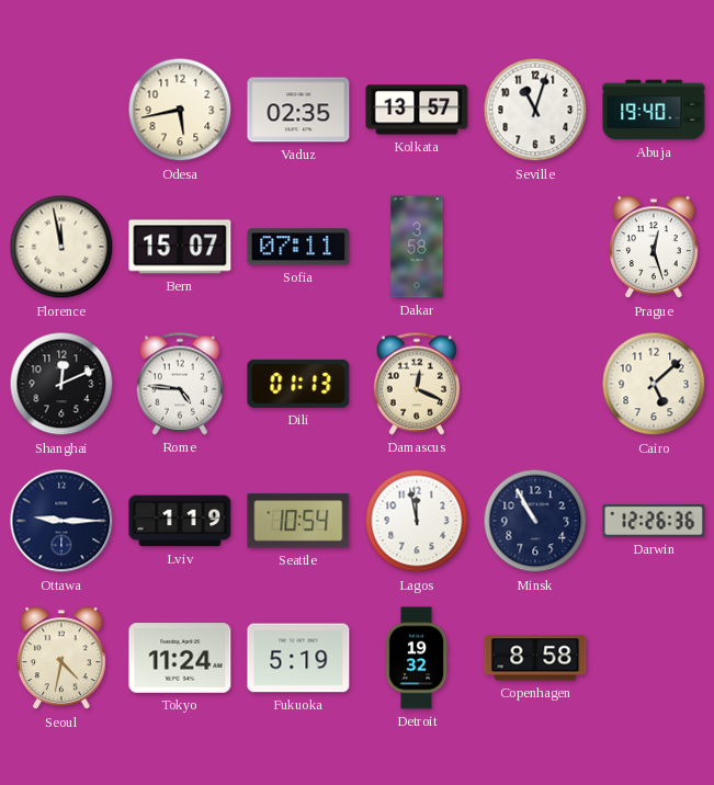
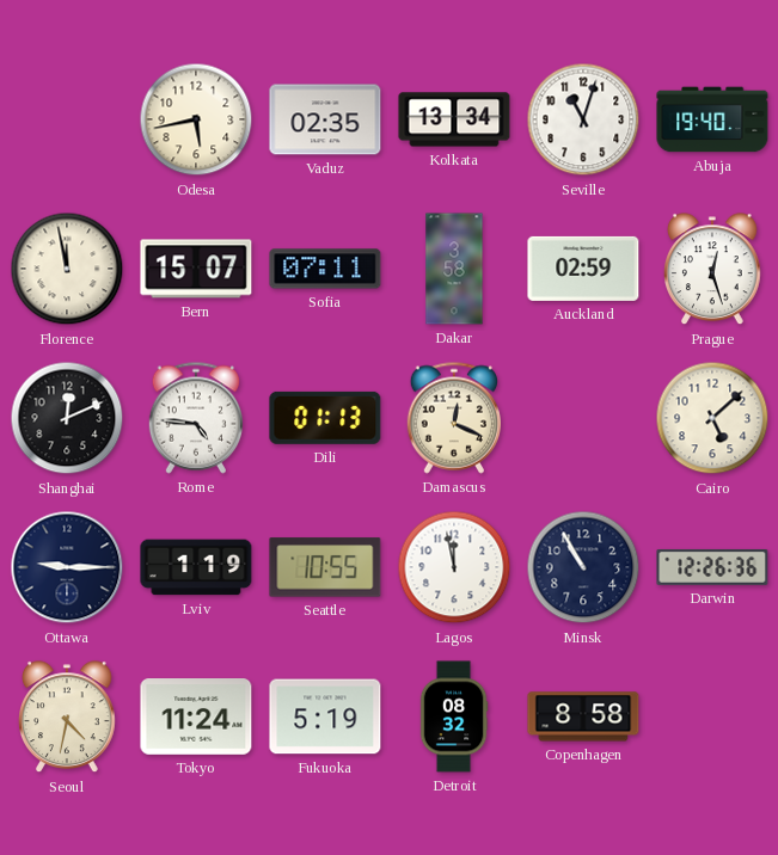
Kolkata: 13:57 -> 13:34 (454, 119)
Auckland: none -> 02:59 (583, 269)
Seattle: 10:54 -> 10:55 (325, 567)
Detroit: 19:32 -> 08:32 (454, 716)
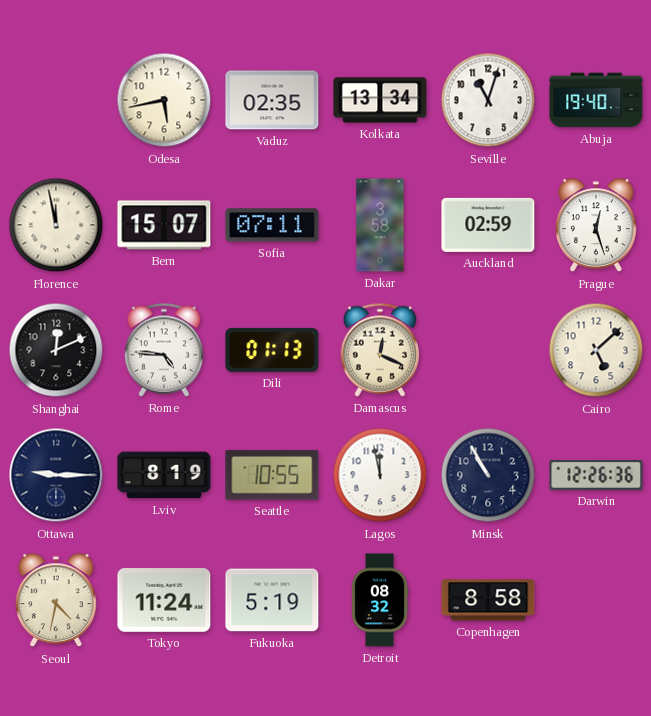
Lviv: 1:19 -> 8:19 (164, 475)
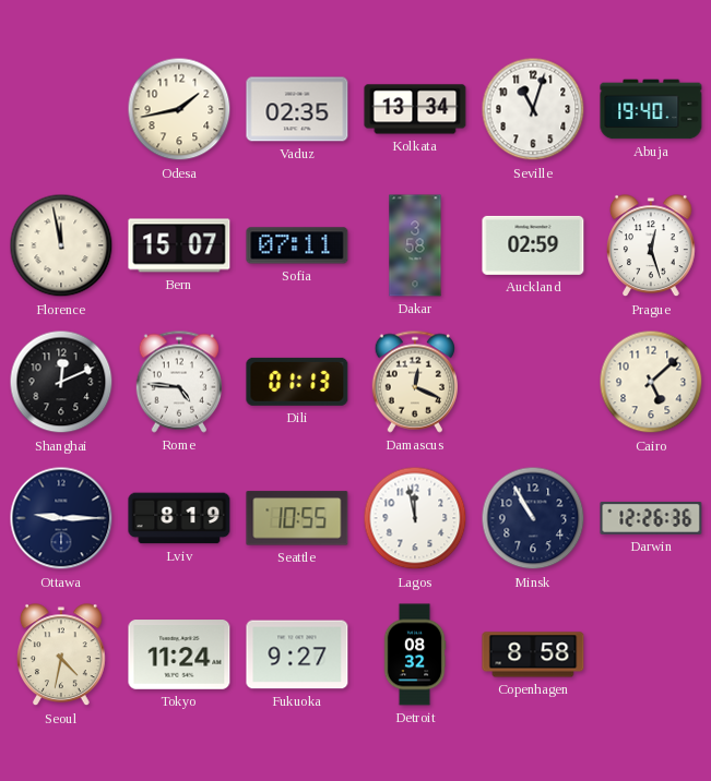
Odesa: 5:43 -> 1:43 (179, 109)
Fukuoka: 5:19 -> 9:27 (297, 654)
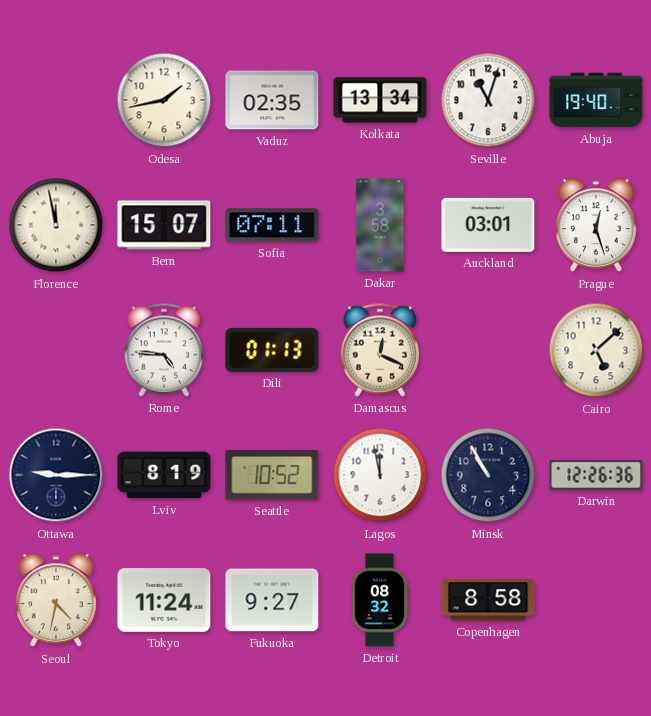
Auckland: 02:59 -> 03:01 (488, 225)
Shanghai: 12:11 -> none (61, 382)
Seattle: 10:55 -> 10:52 (272, 475)
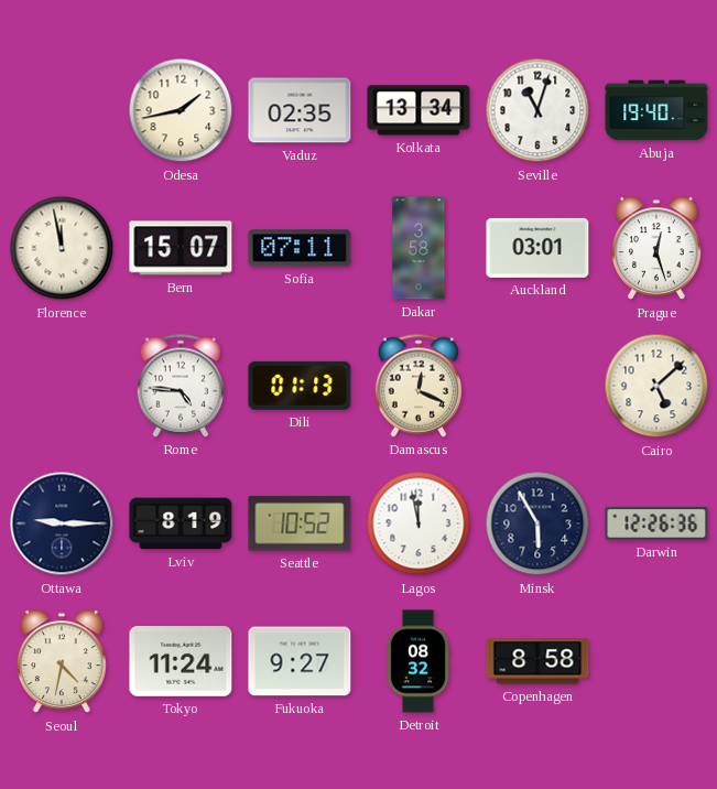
Minsk: 10:55 -> 5:55 (537, 523)
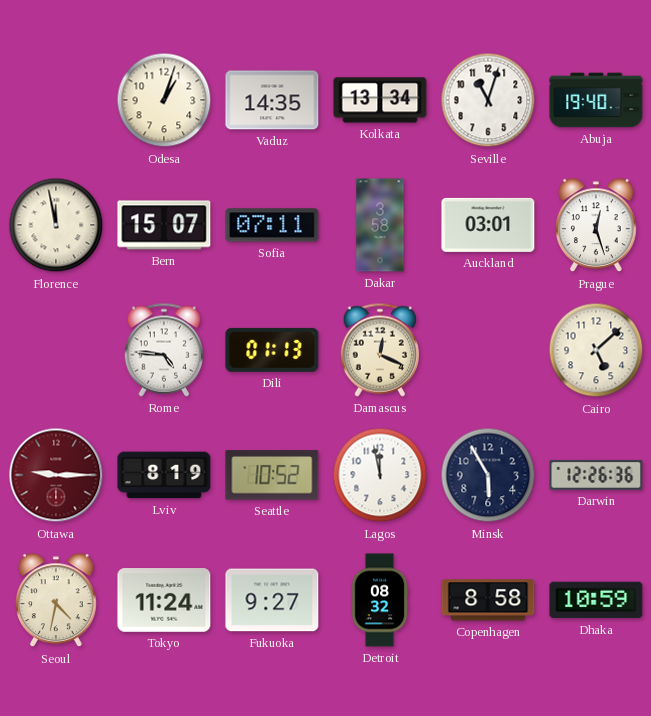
Odesa: 1:43 -> 1:03 (164, 100)
Vaduz: 02:35 -> 14:35 (272, 100)
Ottawa dial: navy -> burgundy (56, 475)
Dhaka: none -> 10:59 (596, 600)
